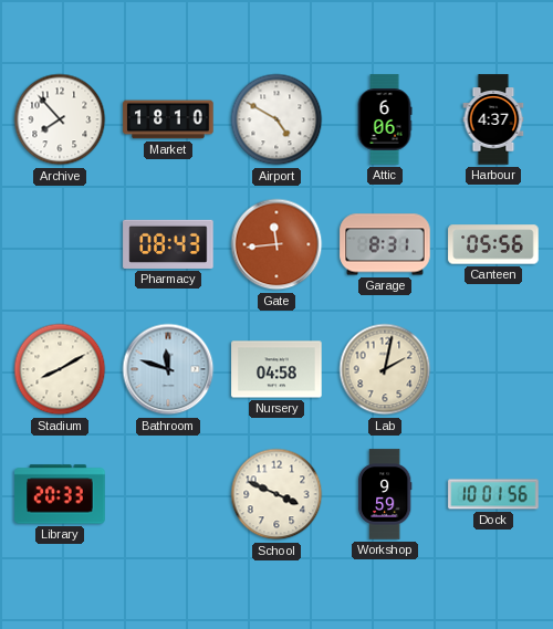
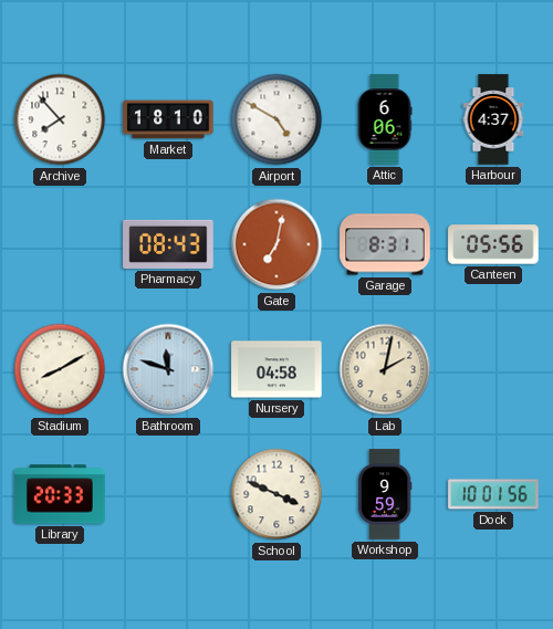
Gate: 11:44 -> 7:02 (276, 244)
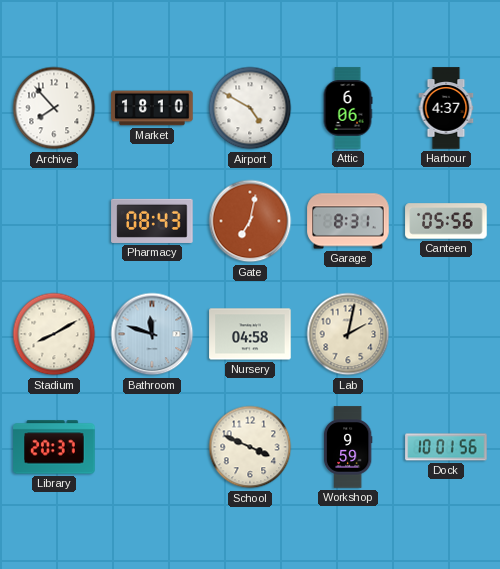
Library: 20:33 -> 20:37 (54, 447)
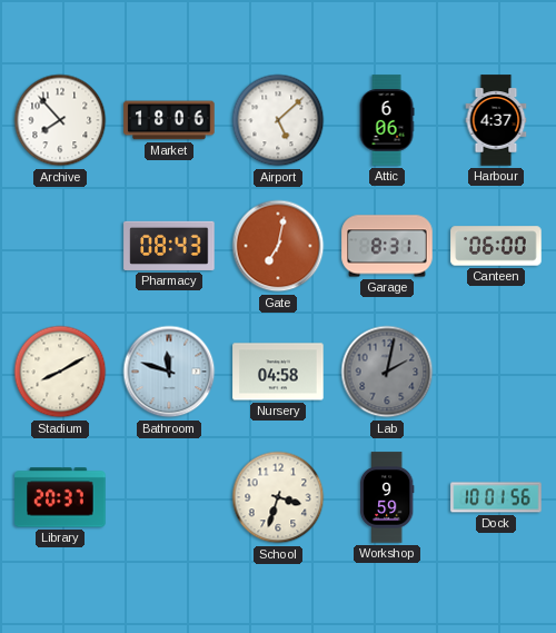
Market: 18:10 -> 18:06 (169, 120)
Airport: 4:50 -> 5:08 (278, 120)
Canteen: 05:56 -> 06:00 (496, 246)
Lab dial: cream -> grey (387, 372)
School: 3:49 -> 3:33 (278, 497)
